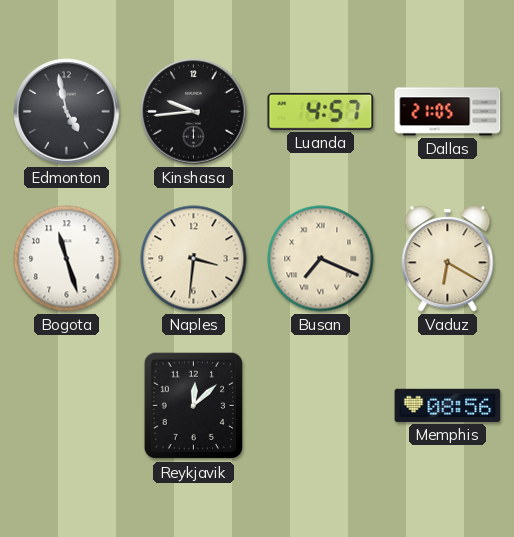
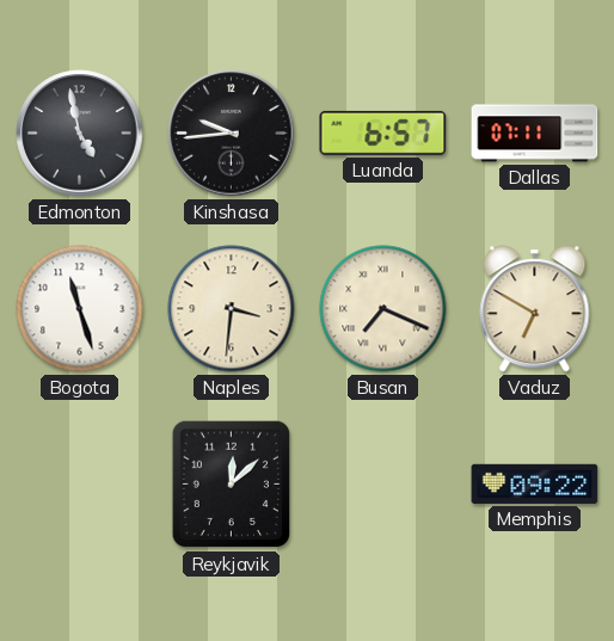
Luanda: 4:57 -> 6:57 (383, 132)
Dallas: 21:05 -> 07:11 (535, 134)
Vaduz: 6:20 -> 6:50 (535, 309)
Memphis: 08:56 -> 09:22 (535, 483)
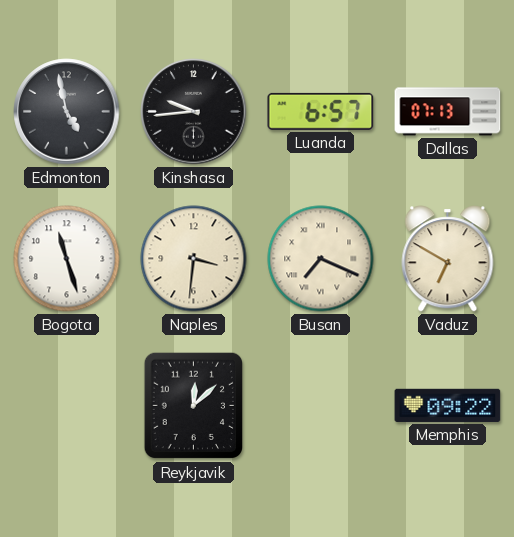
Dallas: 07:11 -> 07:13 (448, 112)
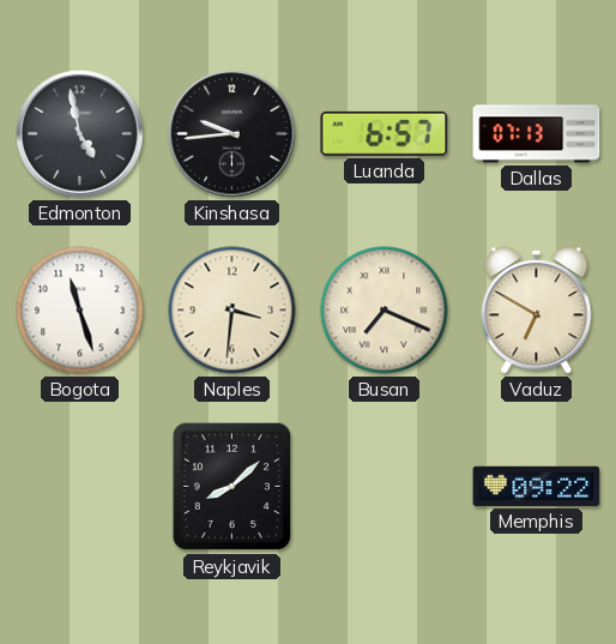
Reykjavik: 12:08 -> 8:08 (231, 487)
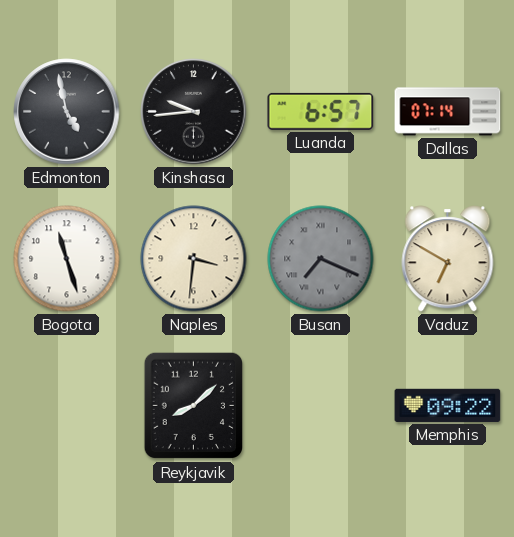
Dallas: 07:13 -> 07:14 (448, 112)
Busan dial: cream -> grey (321, 259)
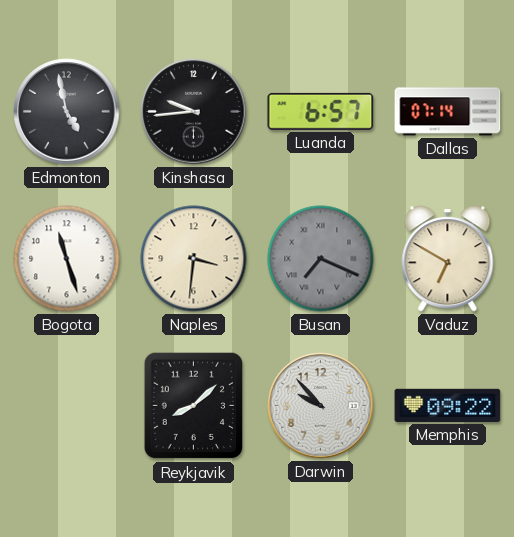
Darwin: none -> 9:53 (321, 406)
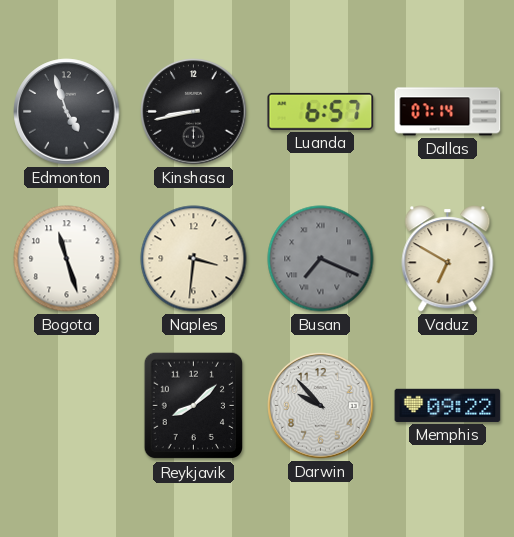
Edmonton: 4:58 -> 4:57 (67, 112)
Kinshasa: 9:44 -> 8:43 (194, 112)
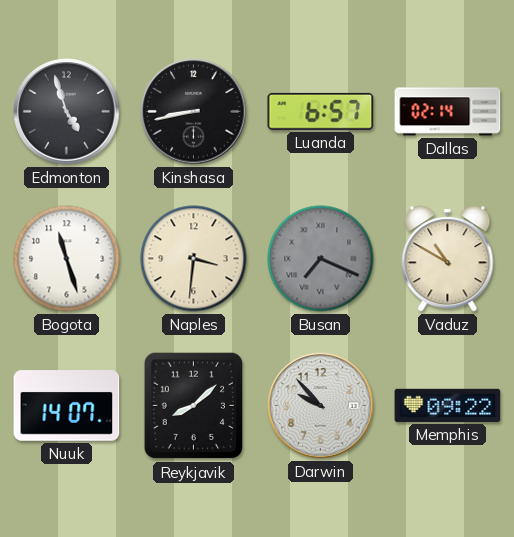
Dallas: 07:14 -> 02:14 (448, 112)
Vaduz: 6:50 -> 10:50 (448, 259)
Nuuk: none -> 14:07 (67, 406)
